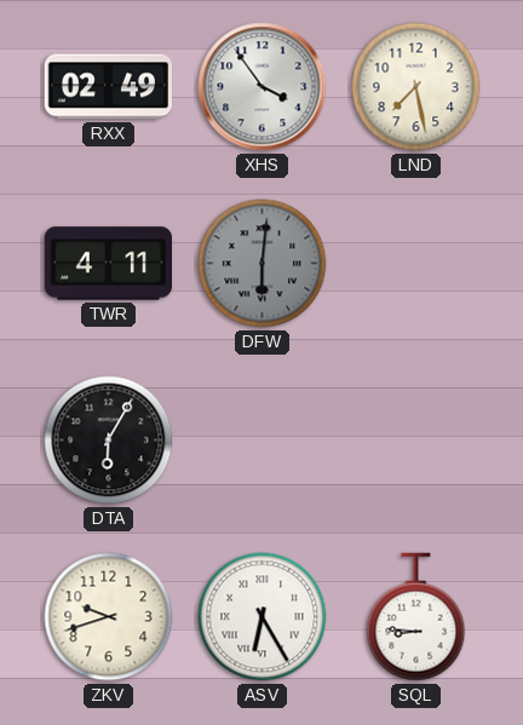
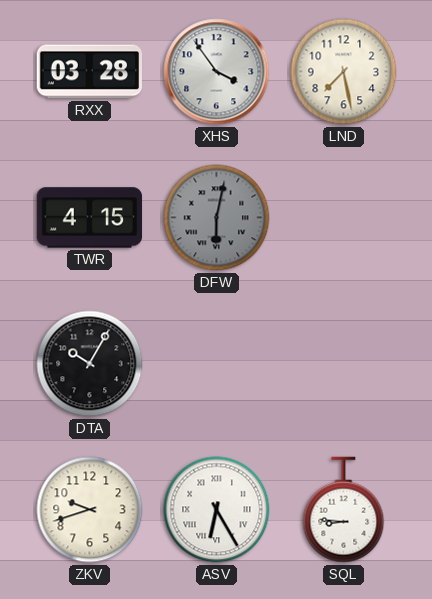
RXX: 02:49 -> 03:28 (90, 72)
TWR: 4:11 -> 4:15 (90, 218)
DFW: 6:01 -> 6:02 (217, 218)
DTA: 6:05 -> 10:05 (90, 364)
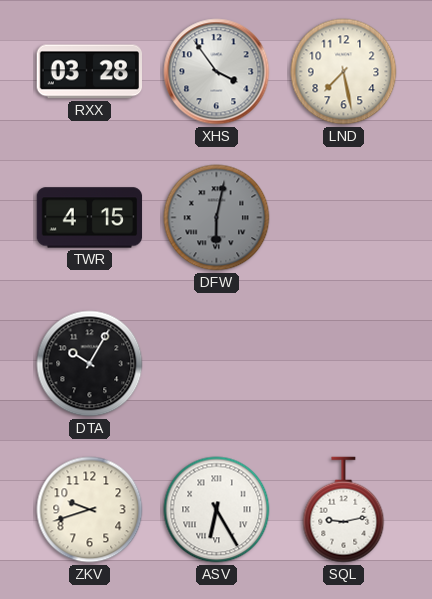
SQL: 8:46 -> 9:13 (344, 510)
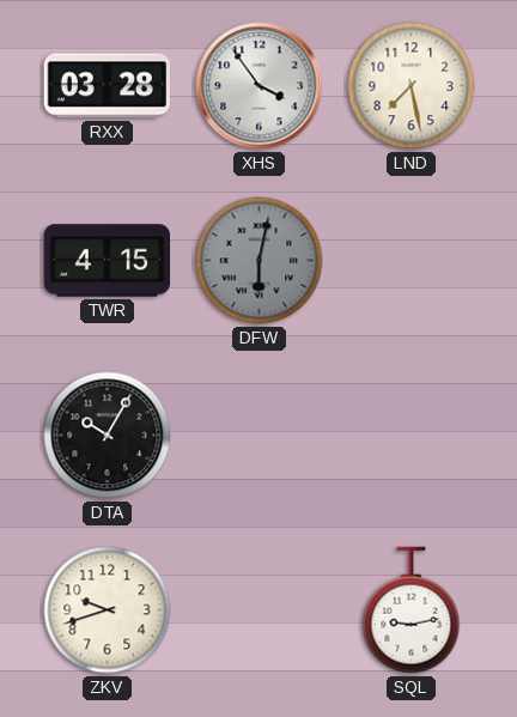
ASV: 6:25 -> none (217, 510)
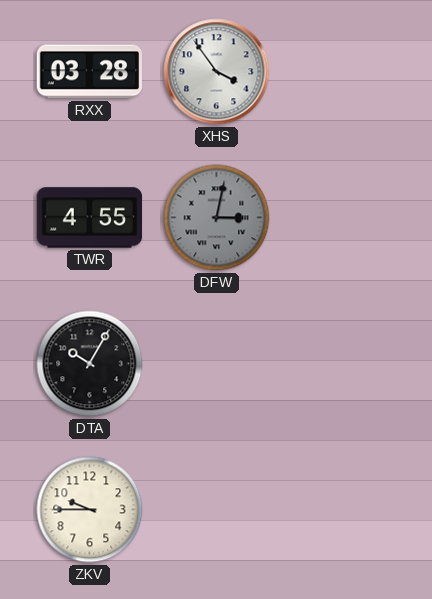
LND: 7:28 -> none (412, 86)
TWR: 4:15 -> 4:55 (90, 218)
DFW: 6:02 -> 3:02 (217, 218)
ZKV: 9:42 -> 9:45 (90, 510)
SQL: 9:13 -> none (412, 610)
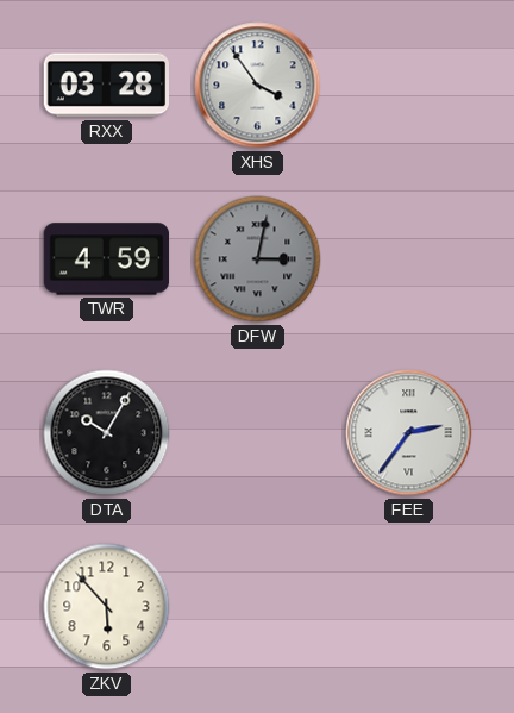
TWR: 4:55 -> 4:59 (107, 259)
FEE: none -> 2:36 (409, 433)
ZKV: 9:45 -> 5:53 (107, 607)
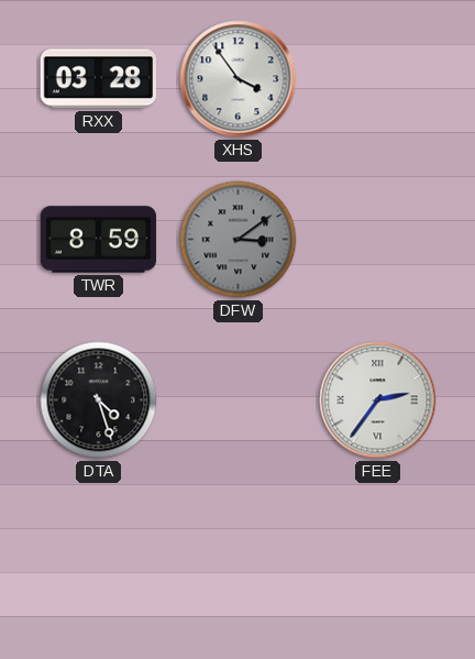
TWR: 4:59 -> 8:59 (99, 240)
DFW: 3:02 -> 3:09 (239, 240)
DTA: 10:05 -> 4:27 (99, 400)
ZKV: 5:53 -> none (107, 607)
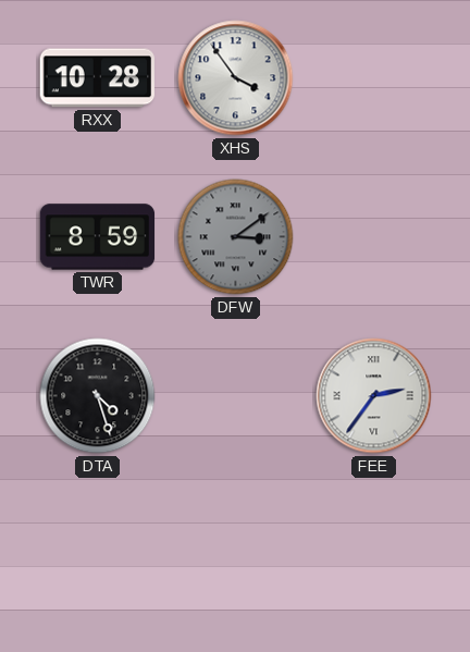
RXX: 03:28 -> 10:28 (98, 78)
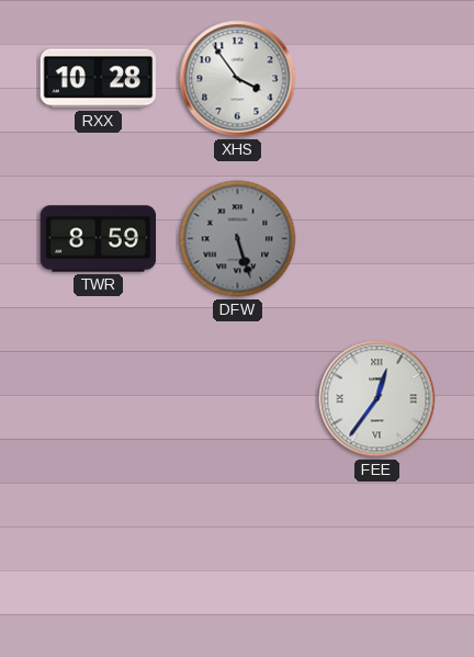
DFW: 3:09 -> 5:27 (238, 239)
DTA: 4:27 -> none (98, 396)
FEE: 2:36 -> 12:36 (377, 399)
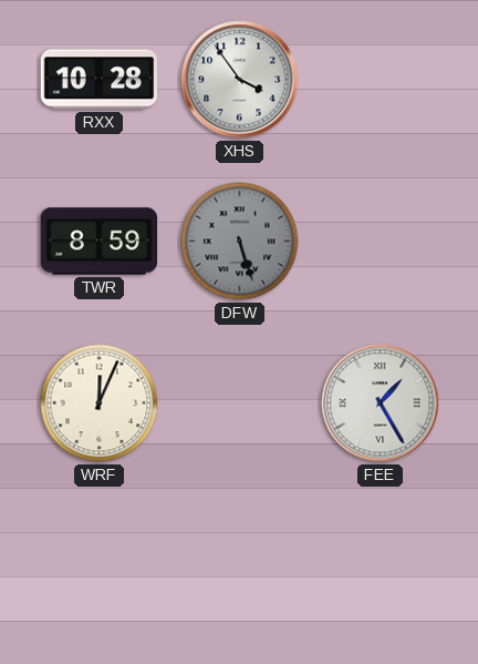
WRF: none -> 12:04 (100, 403)
FEE: 12:36 -> 1:25 (381, 403)
